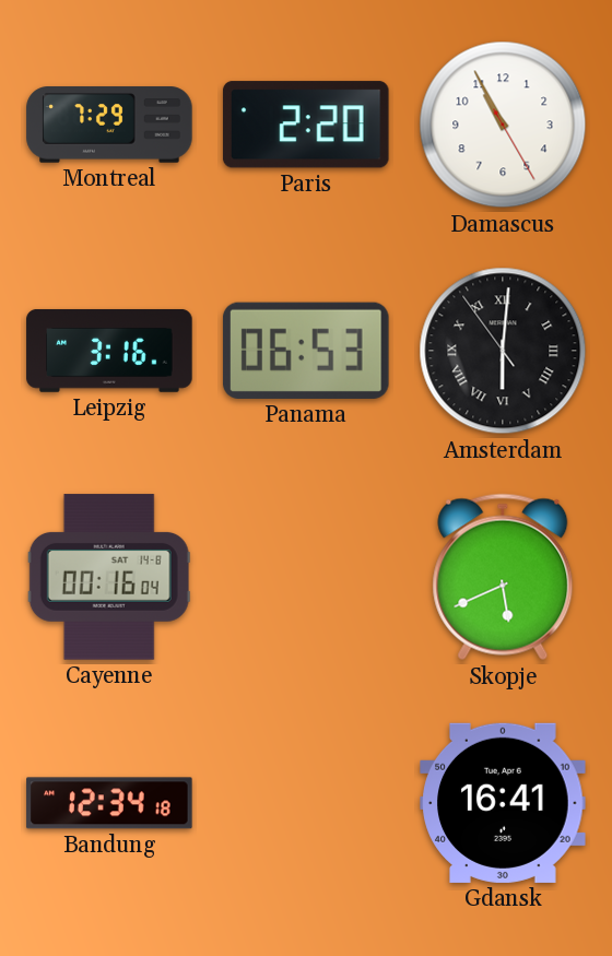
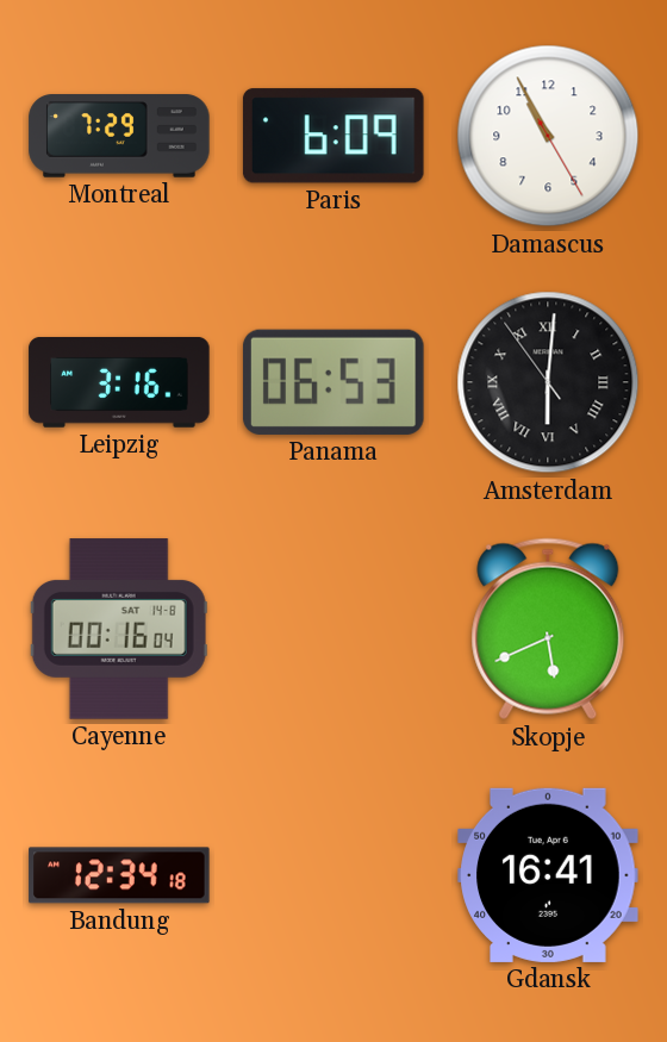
Paris: 2:20 -> 6:09 (333, 136)
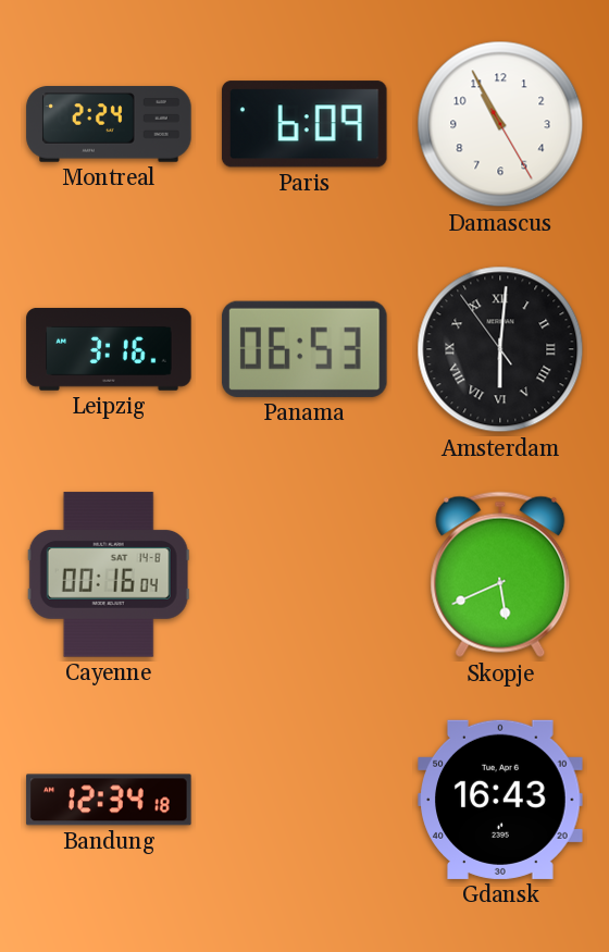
Montreal: 7:29 -> 2:24 (109, 124)
Gdansk: 16:41 -> 16:43 (500, 800)
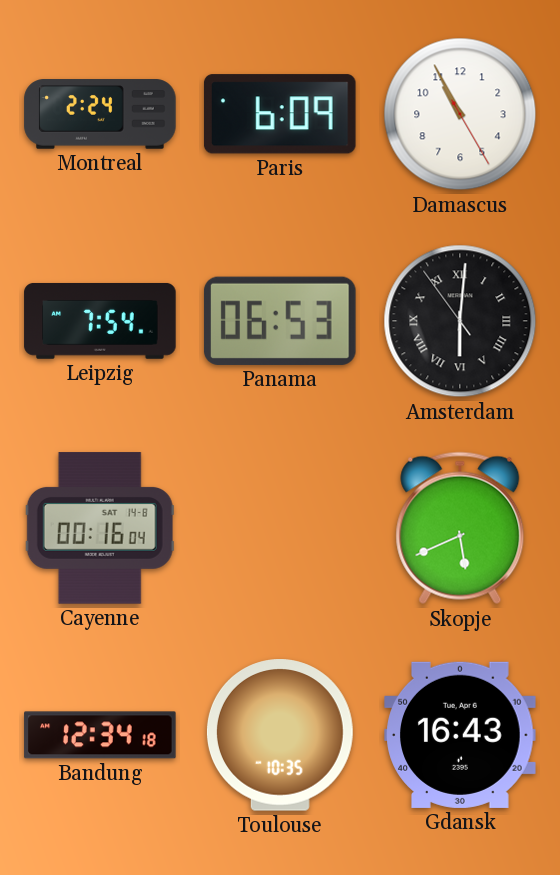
Leipzig: 3:16 -> 7:54 (100, 321)
Toulouse: none -> 10:35 (280, 735)
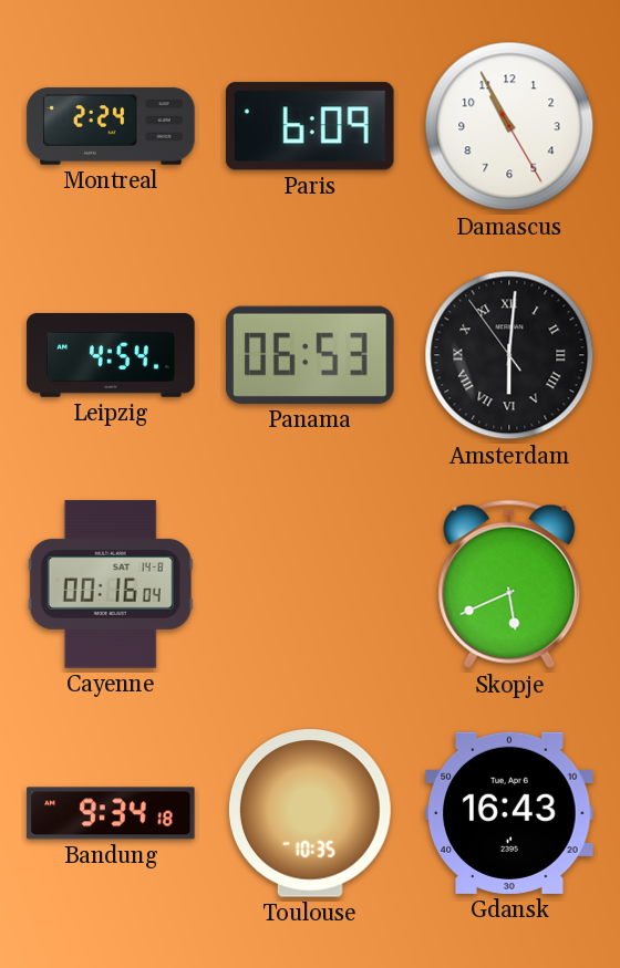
Leipzig: 7:54 -> 4:54 (111, 355)
Bandung: 12:34 -> 9:34 (111, 813)
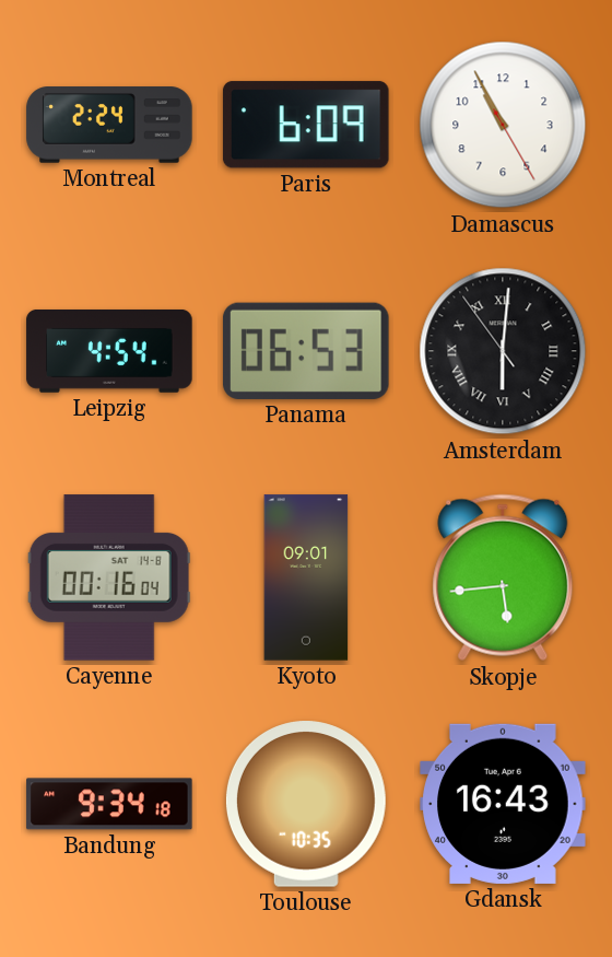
Kyoto: none -> 09:01 (306, 577)
Skopje: 5:41 -> 5:44 (503, 577)
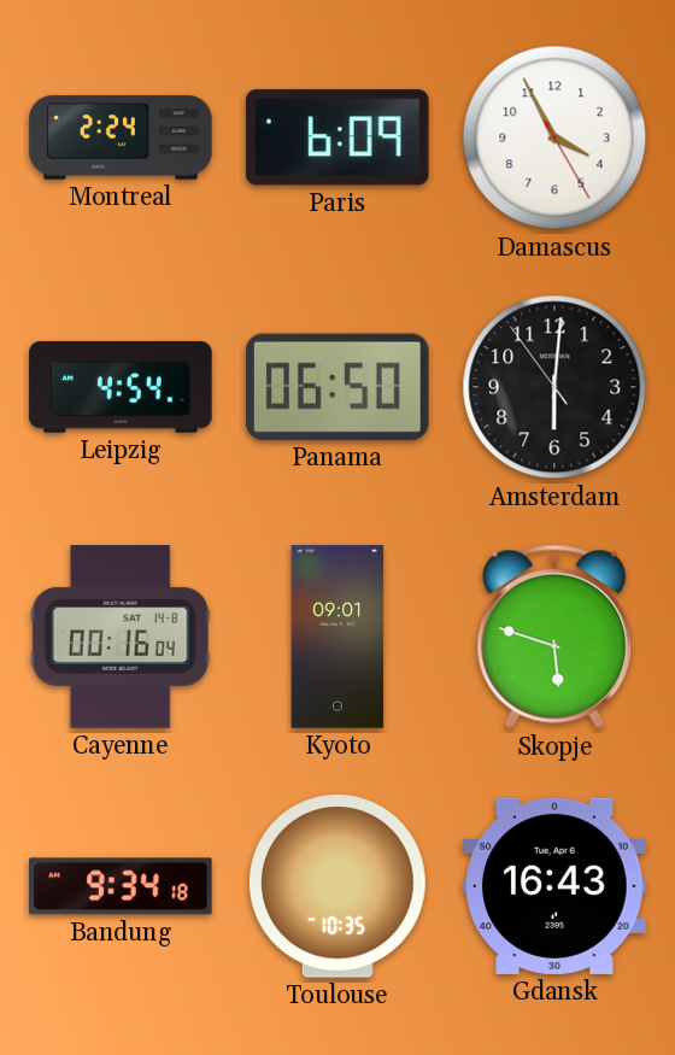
Damascus: 10:55 -> 3:55 (554, 137)
Panama: 06:53 -> 06:50 (337, 387)
Amsterdam numerals: Roman -> Arabic (554, 387)
Skopje: 5:44 -> 5:48 (554, 637)
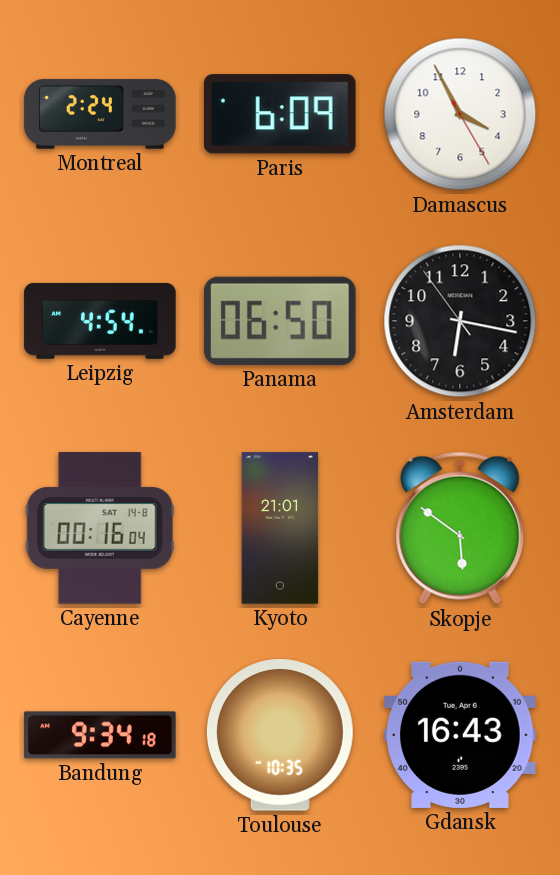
Amsterdam: 6:00 -> 6:16 (460, 321)
Kyoto: 09:01 -> 21:01 (280, 528)
Skopje: 5:48 -> 5:51 (460, 528)
